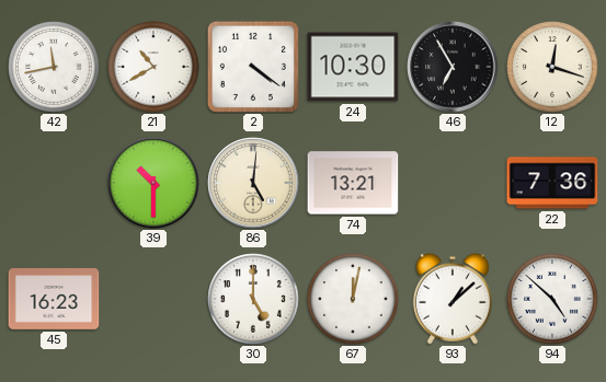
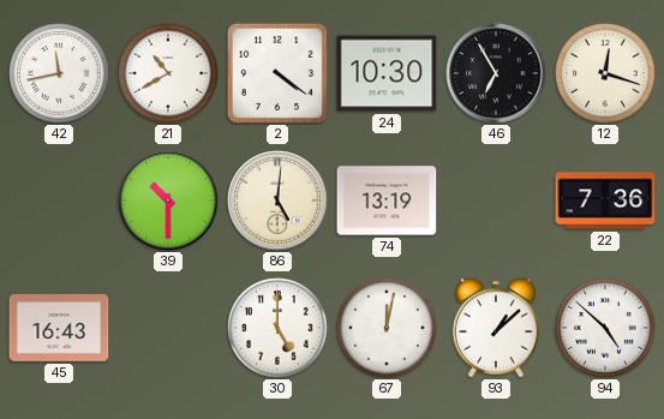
74: 13:21 -> 13:19 (387, 200)
45: 16:23 -> 16:43 (59, 328)
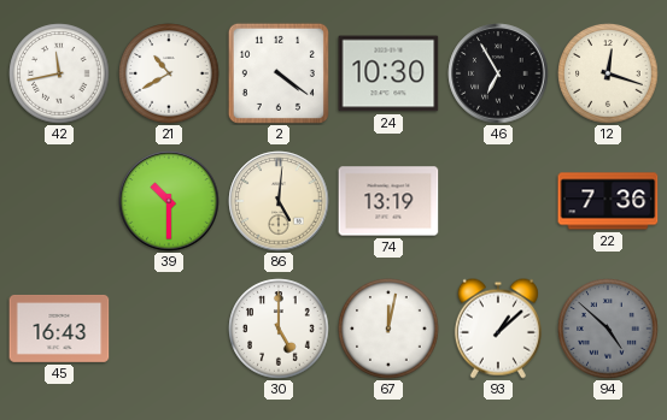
94 dial: white -> grey (608, 329)
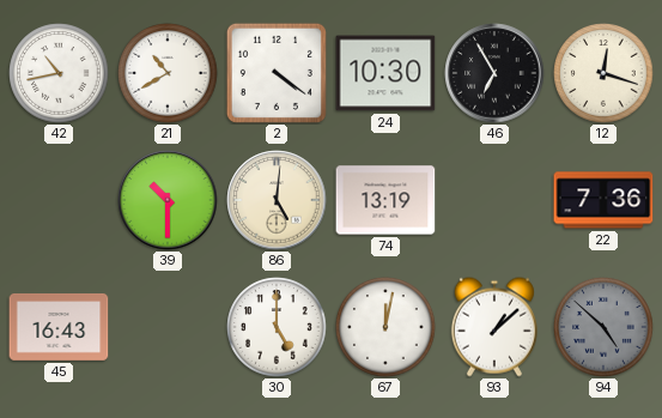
42: 11:43 -> 10:43 (59, 73)
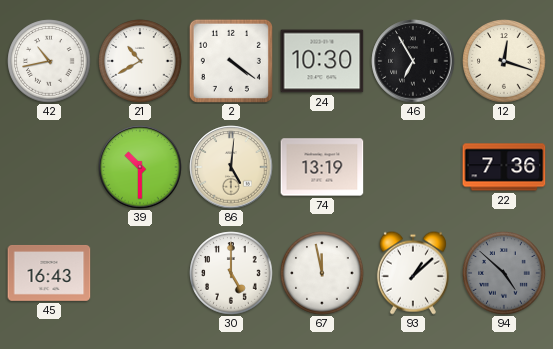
67: 12:02 -> 11:58 (322, 273)
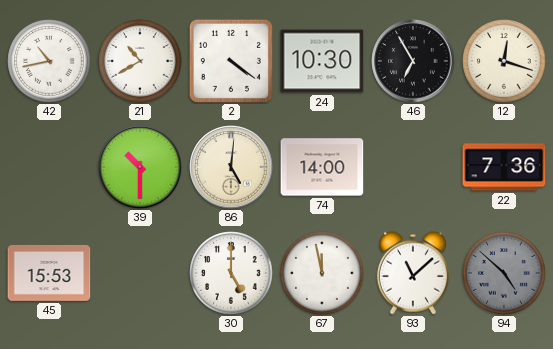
74: 13:19 -> 14:00 (322, 167)
45: 16:43 -> 15:53 (49, 273)
93: 1:08 -> 11:08 (413, 273)
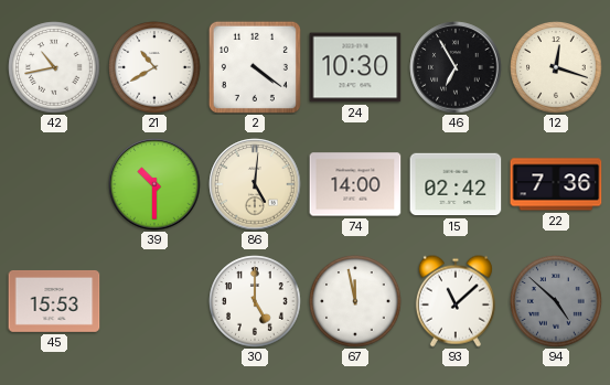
15: none -> 02:42 (456, 184)
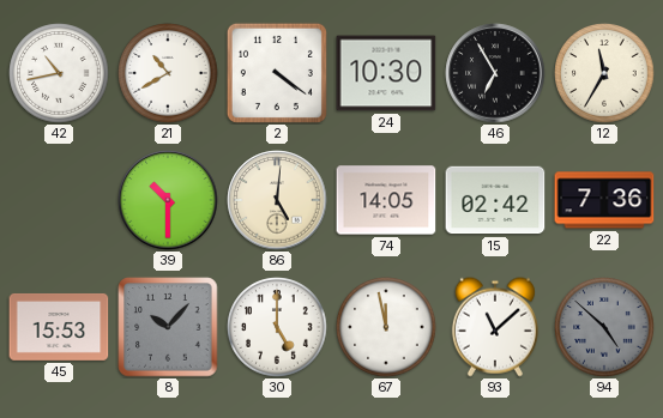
12: 12:18 -> 11:35 (604, 73)
74: 14:00 -> 14:05 (386, 200)
8: none -> 10:07 (168, 327)
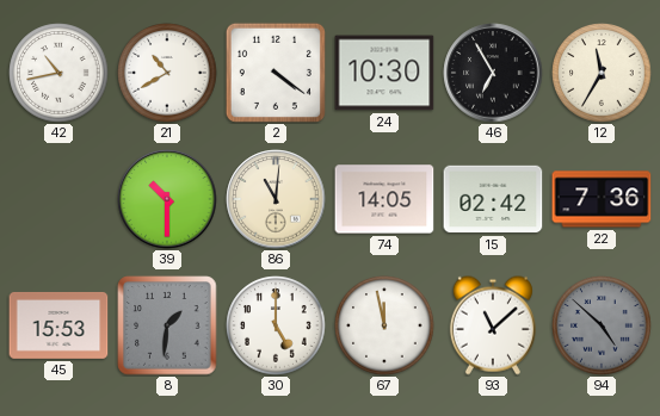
86: 5:01 -> 11:01 (276, 199)
8: 10:07 -> 1:31 (167, 325)
